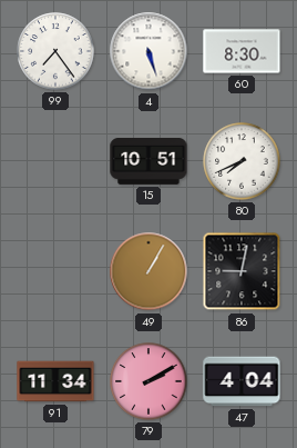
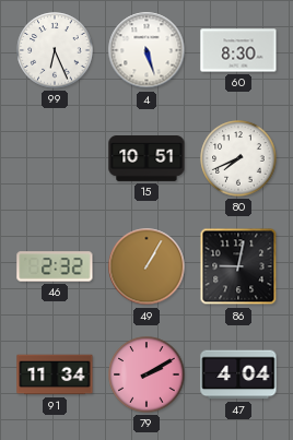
99: 7:24 -> 6:26 (55, 50)
46: none -> 2:32 (55, 266)
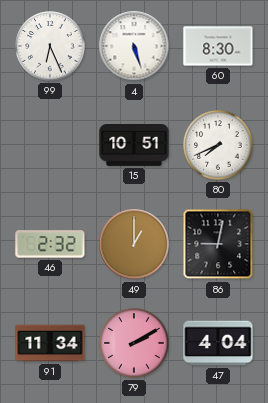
49: 1:05 -> 1:00 (134, 244)
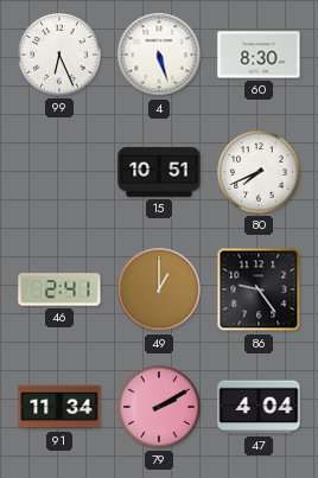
46: 2:32 -> 2:41 (59, 289)
86: 9:02 -> 9:24 (259, 289)
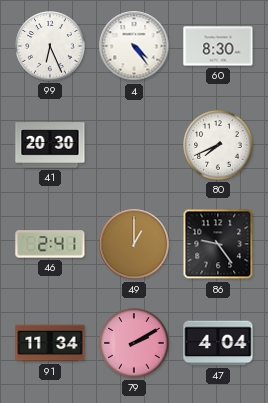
4: 5:27 -> 4:24 (134, 46)
41: none -> 20:30 (50, 145)
15: 10:51 -> none (159, 173)
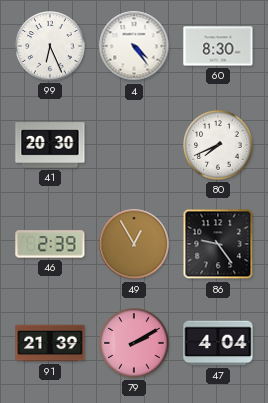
46: 2:41 -> 2:39 (50, 244)
49: 1:00 -> 12:55 (134, 244)
91: 11:34 -> 21:39 (50, 343)
